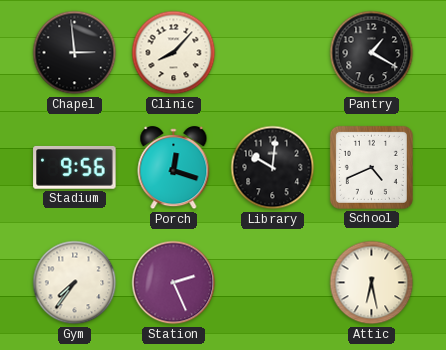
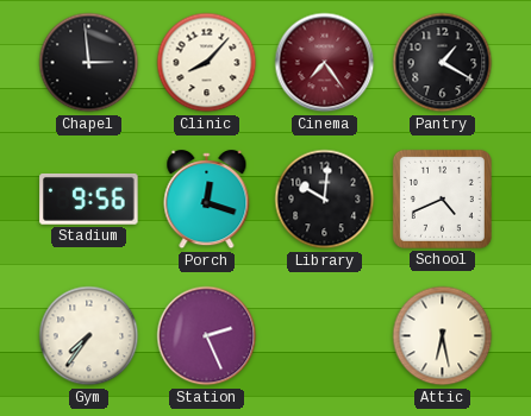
Cinema: none -> 7:24 (325, 63)
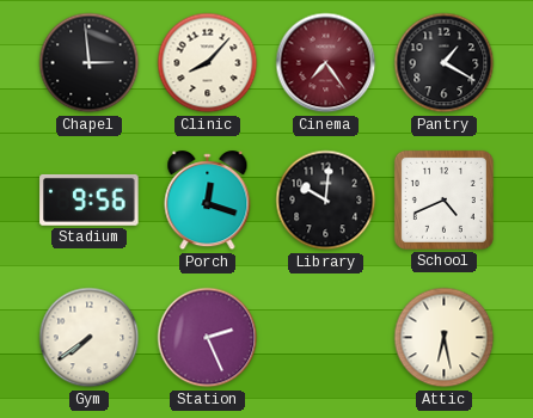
Gym: 7:36 -> 7:39 (90, 338)
